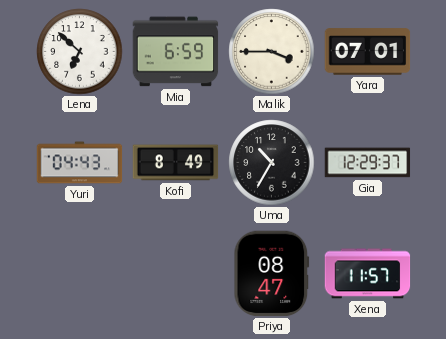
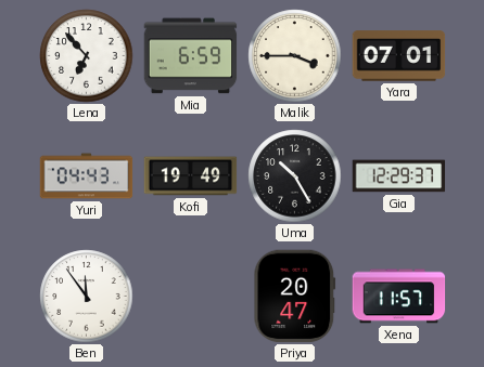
Lena: 6:52 -> 6:53 (87, 56)
Kofi: 8:49 -> 19:49 (191, 176)
Uma: 10:35 -> 10:25 (295, 176)
Ben: none -> 11:54 (87, 297)
Priya: 08:47 -> 20:47 (295, 297)
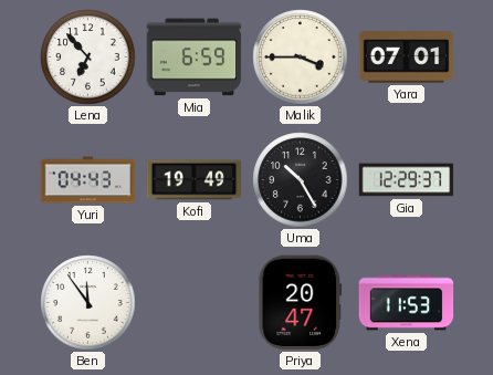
Xena: 11:57 -> 11:53 (407, 303)
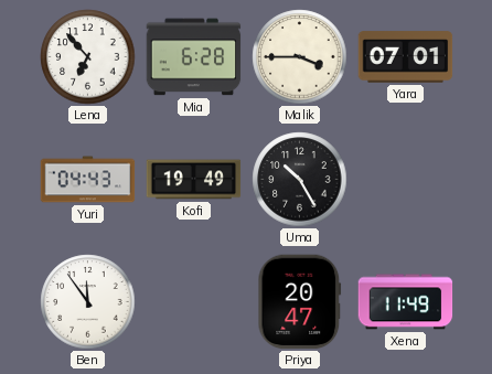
Mia: 6:59 -> 6:28 (194, 57)
Gia: 12:29 -> none (407, 180)
Xena: 11:53 -> 11:49 (406, 302)
